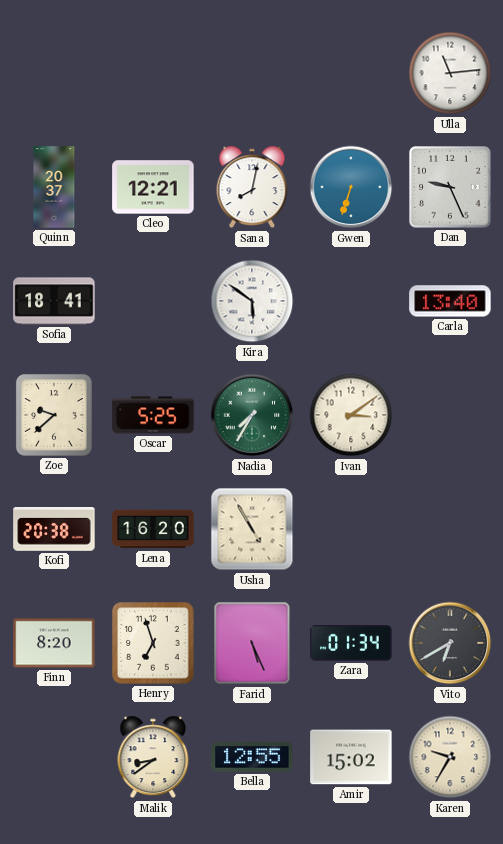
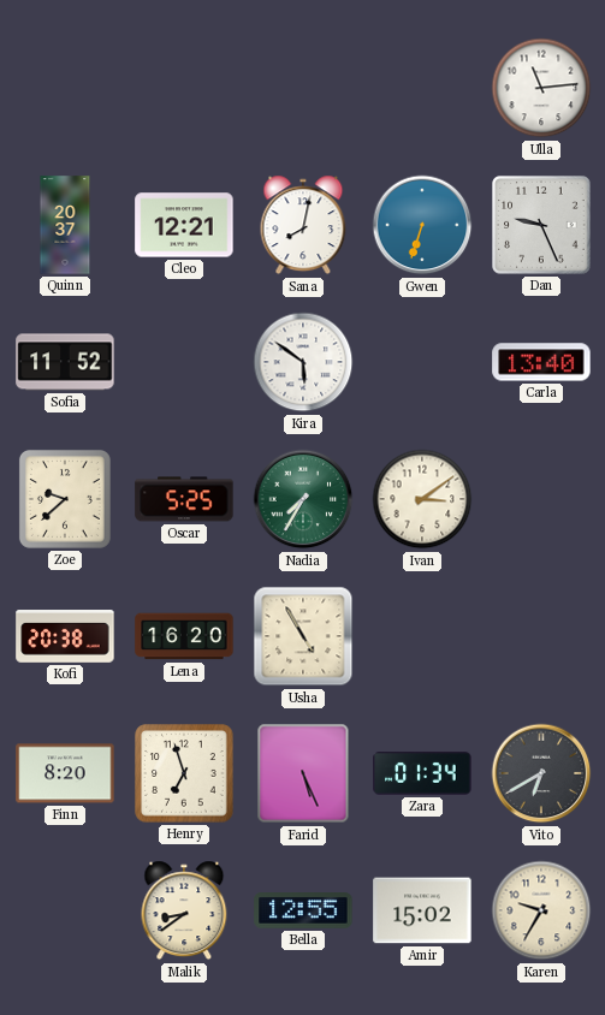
Sofia: 18:41 -> 11:52 (65, 362)
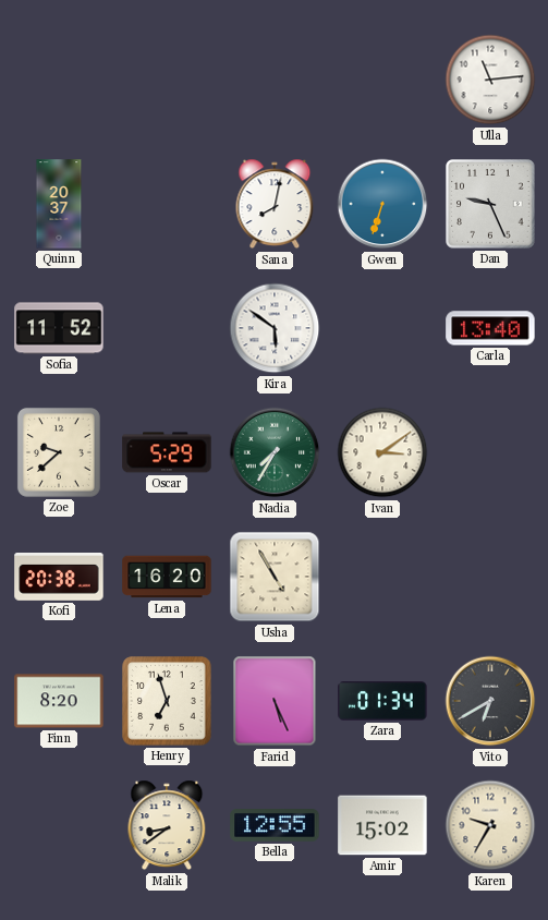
Cleo: 12:21 -> none (184, 225)
Oscar: 5:25 -> 5:29 (167, 452)
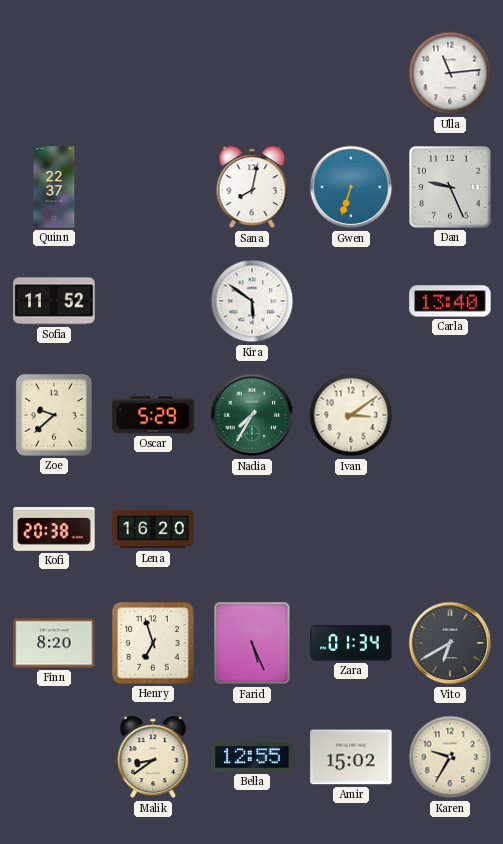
Quinn: 20:37 -> 22:37 (54, 187)
Usha: 4:55 -> none (275, 577)
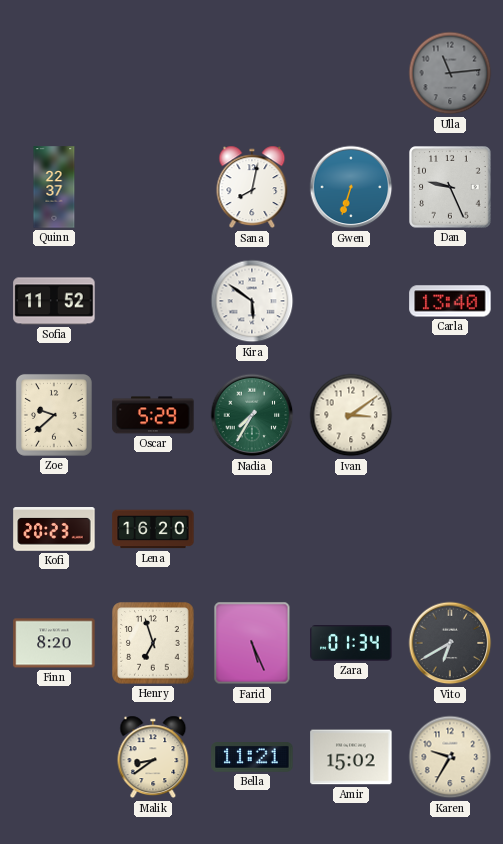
Ulla dial: white -> grey (450, 73)
Kofi: 20:38 -> 20:23 (54, 530)
Bella: 12:55 -> 11:21 (252, 758)
